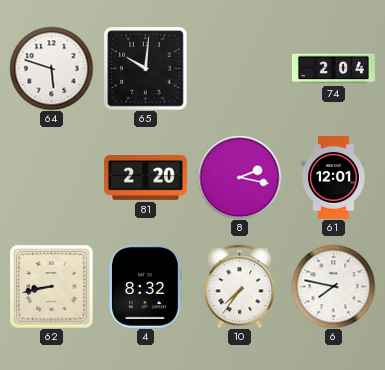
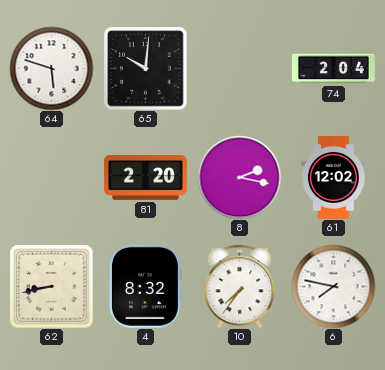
61: 12:01 -> 12:02 (334, 177)
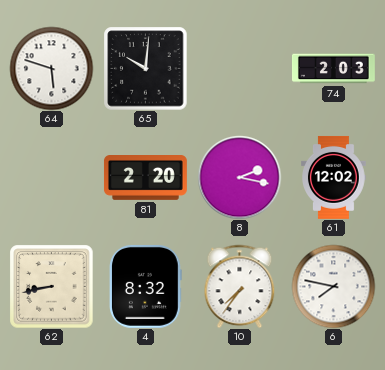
74: 2:04 -> 2:03 (333, 69)
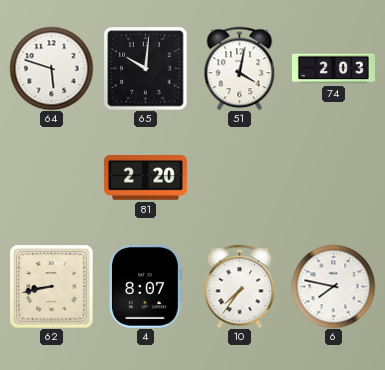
51: none -> 4:02 (240, 68)
8: 2:17 -> none (239, 177)
61: 12:02 -> none (334, 177)
4: 8:32 -> 8:07 (146, 286)
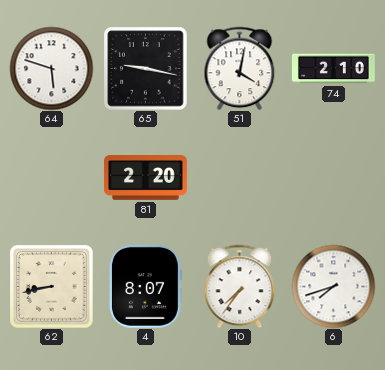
65: 10:01 -> 9:17 (145, 68)
74: 2:03 -> 2:10 (333, 69)
6: 7:47 -> 7:42 (333, 286)
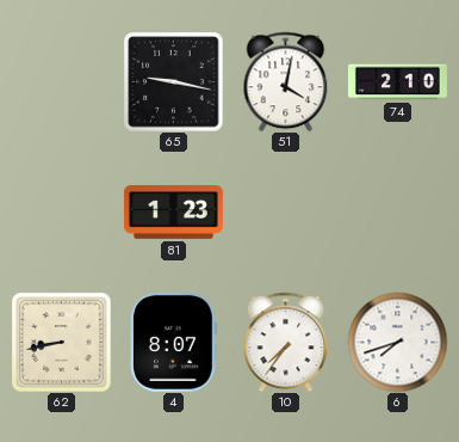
64: 5:48 -> none (51, 68)
81: 2:20 -> 1:23 (173, 213)
